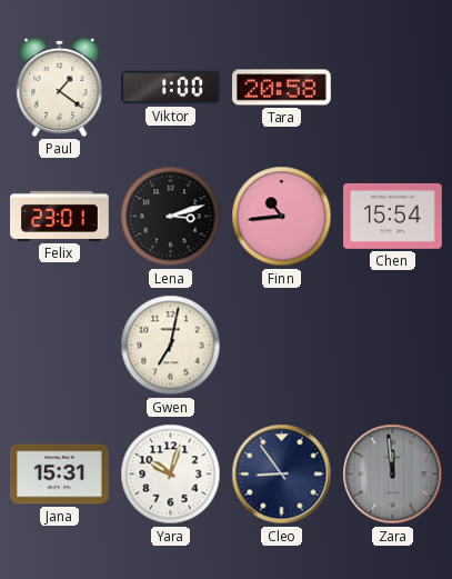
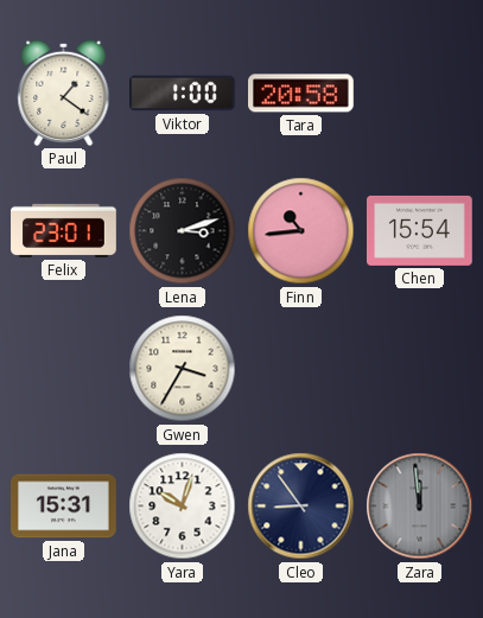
Gwen: 7:02 -> 3:35 (183, 369)
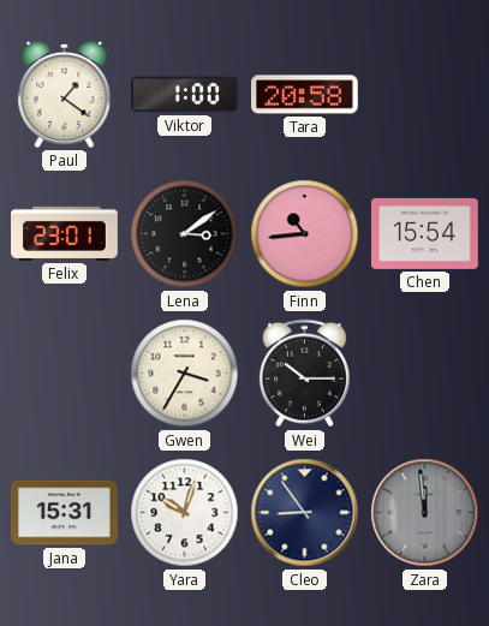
Lena: 3:12 -> 3:09 (185, 234)
Wei: none -> 10:15 (304, 374)
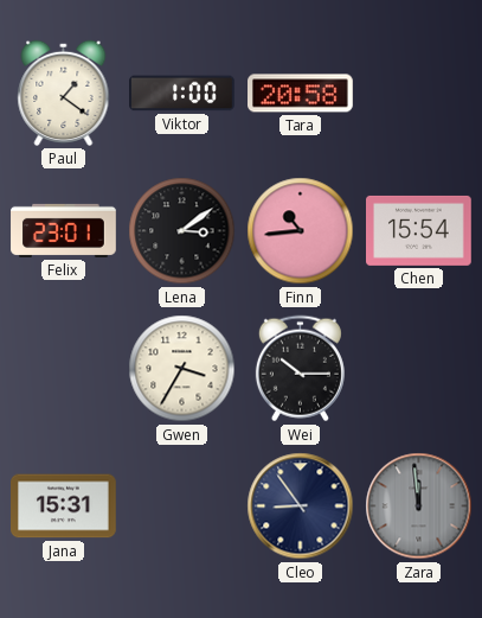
Yara: 10:03 -> none (185, 513)
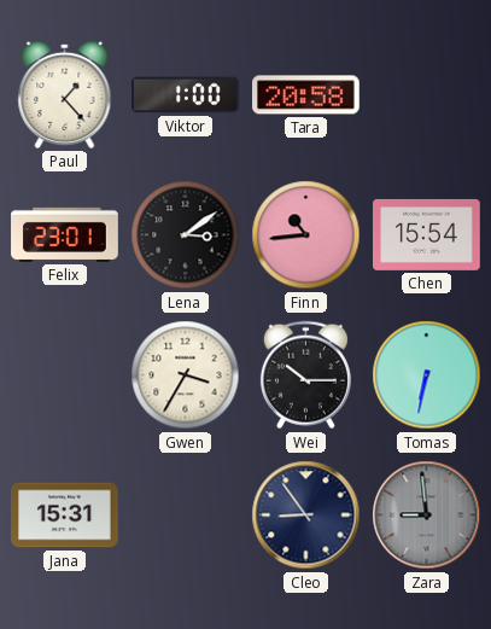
Paul: 1:21 -> 1:23 (65, 94)
Tomas: none -> 6:32 (427, 375)
Zara: 11:59 -> 8:59 (427, 516)
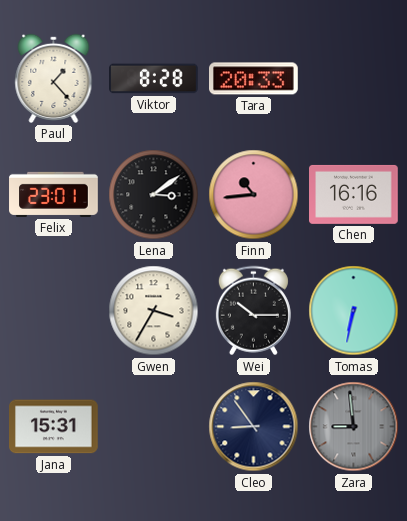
Viktor: 1:00 -> 8:28 (154, 79)
Tara: 20:58 -> 20:33 (254, 79)
Chen: 15:54 -> 16:16 (354, 194)
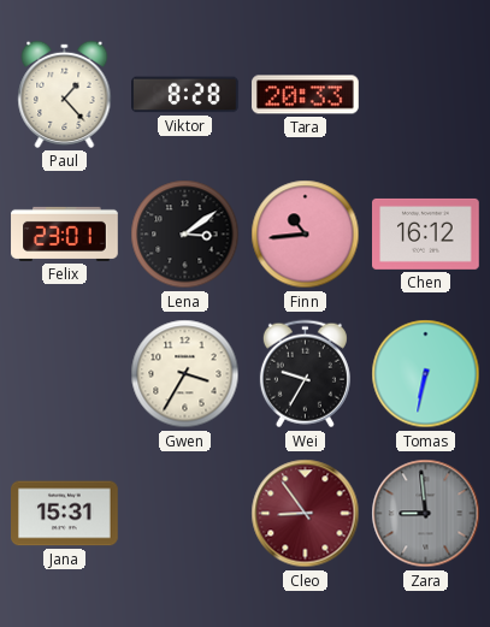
Chen: 16:16 -> 16:12 (426, 233)
Wei: 10:15 -> 9:35 (305, 374)
Cleo dial: navy -> burgundy (306, 514)
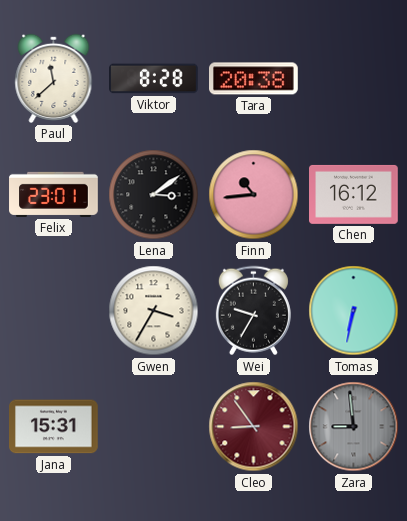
Paul: 1:23 -> 11:38 (54, 78)
Tara: 20:33 -> 20:38 (254, 79)
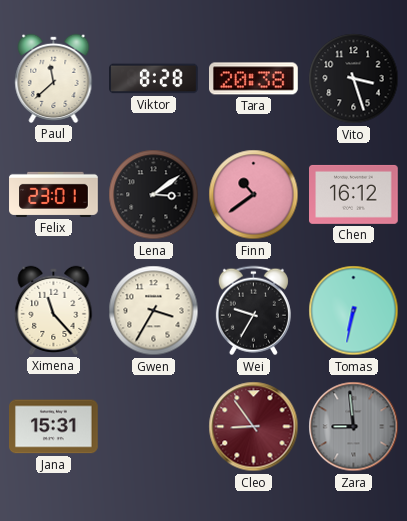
Vito: none -> 3:27 (354, 79)
Finn: 10:44 -> 10:39 (254, 195)
Ximena: none -> 11:23 (54, 310)
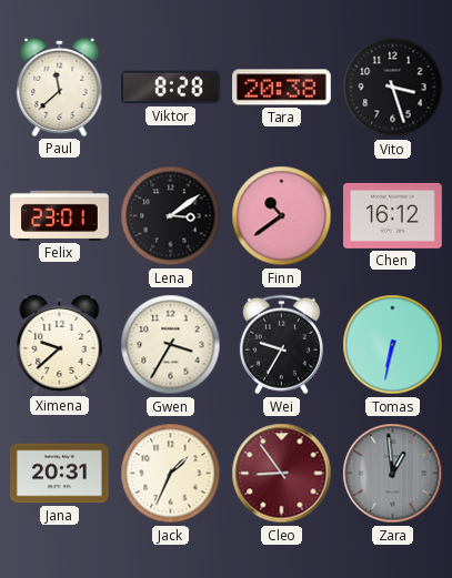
Ximena: 11:23 -> 9:38 (60, 344)
Jana: 15:31 -> 20:31 (60, 474)
Jack: none -> 1:34 (171, 474)
Zara: 8:59 -> 12:59 (393, 474)
